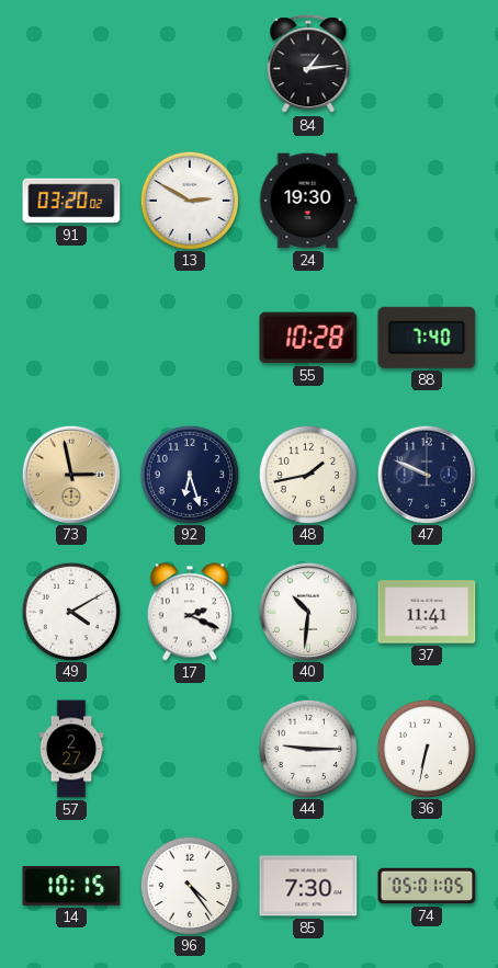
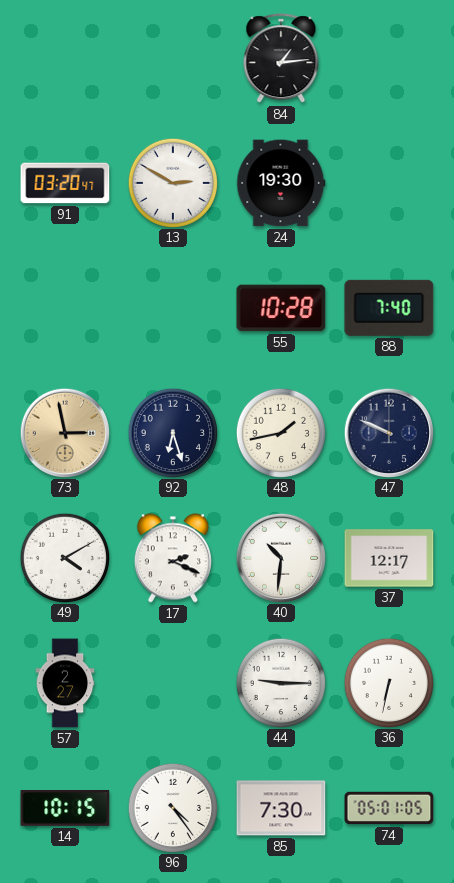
91: 03:20:02 -> 03:20:47 (65, 183)
37: 11:41 -> 12:17 (389, 558)
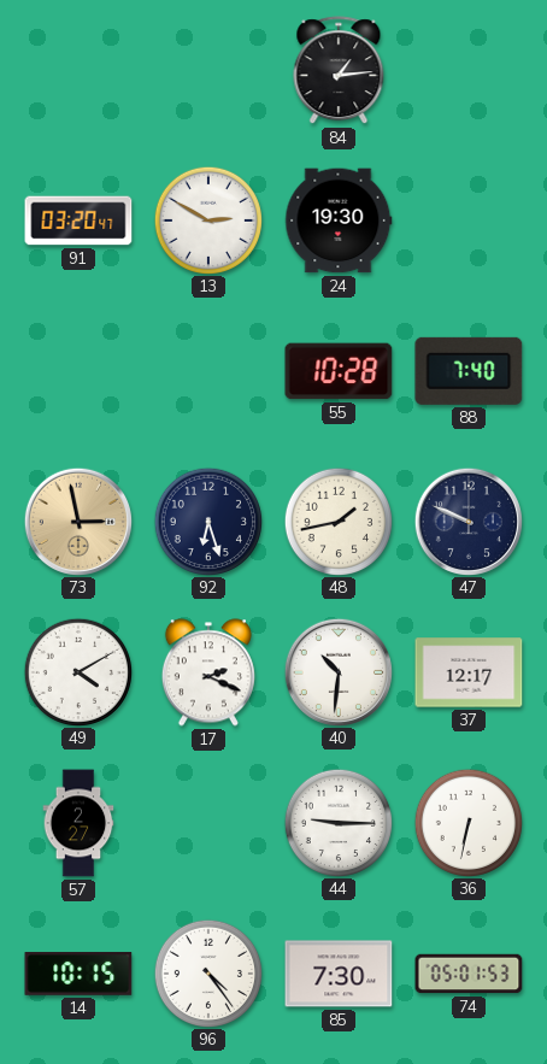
74: 05:01:05 -> 05:01:53 (469, 974)
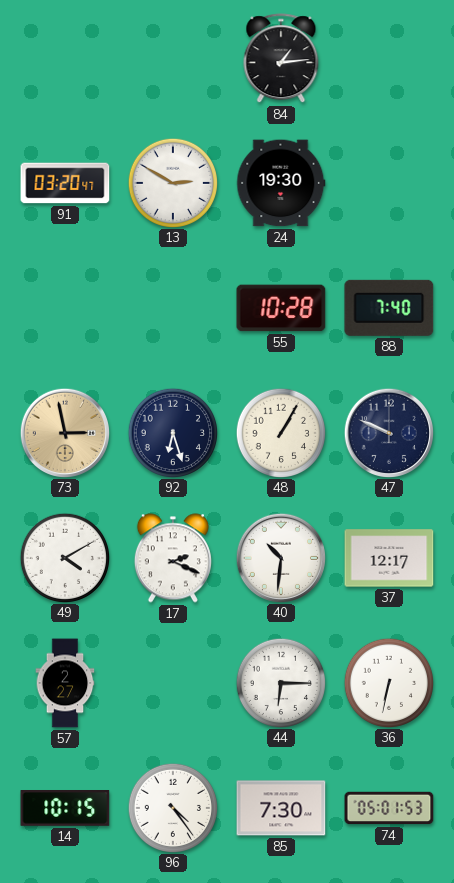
48: 1:43 -> 1:05 (280, 432)
44: 9:15 -> 6:15 (280, 682)
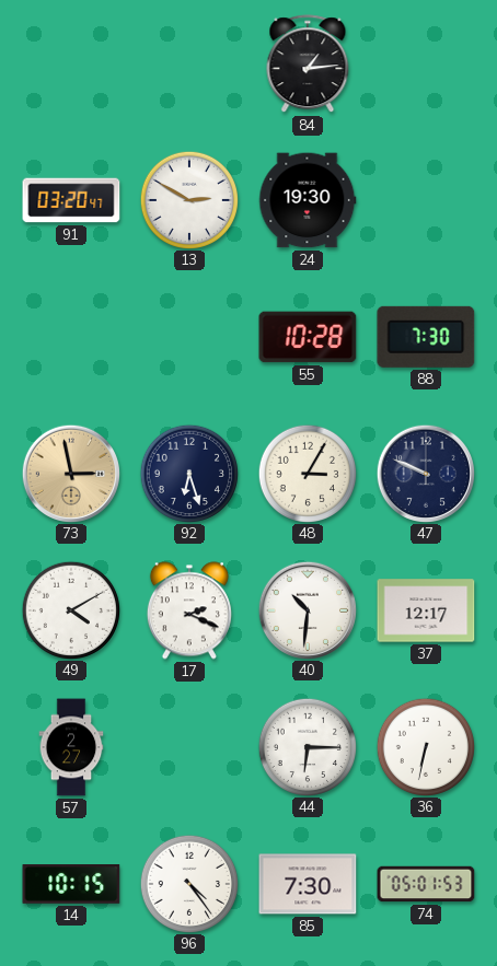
88: 7:40 -> 7:30 (426, 337)
48: 1:05 -> 3:05 (307, 473)
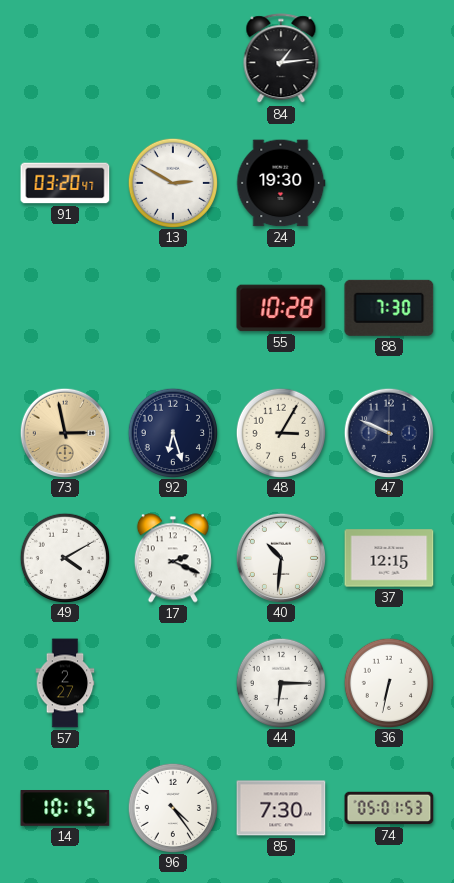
37: 12:17 -> 12:15 (389, 558)
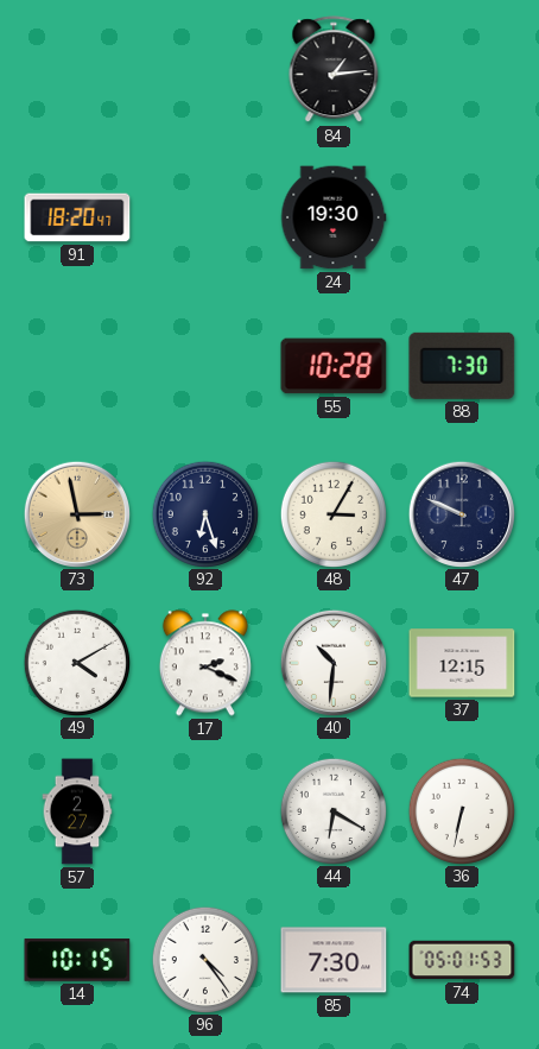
91: 03:20 -> 18:20 (77, 217)
13: 2:50 -> none (172, 182)
44: 6:15 -> 6:20 (332, 810)
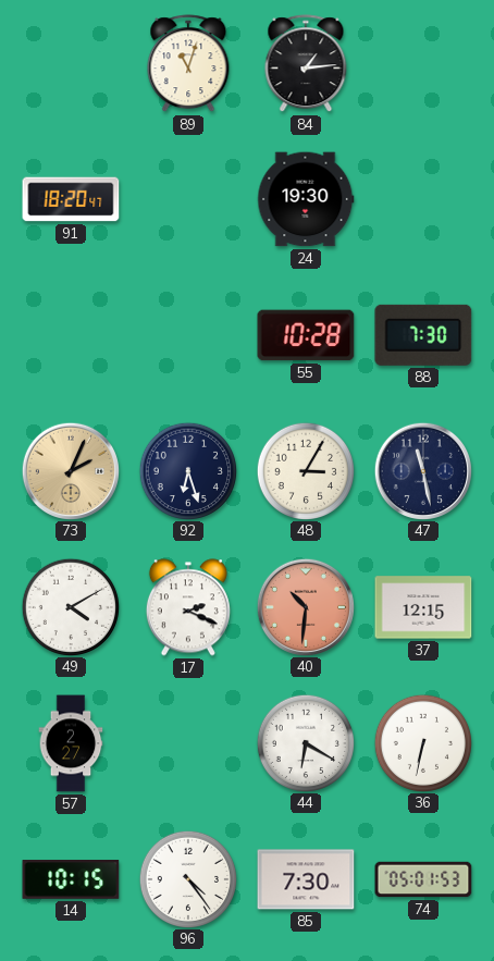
89: none -> 11:03 (188, 64)
73: 2:58 -> 2:04 (70, 470)
47: 9:49 -> 11:28 (422, 470)
40 dial: white -> salmon (305, 606)
